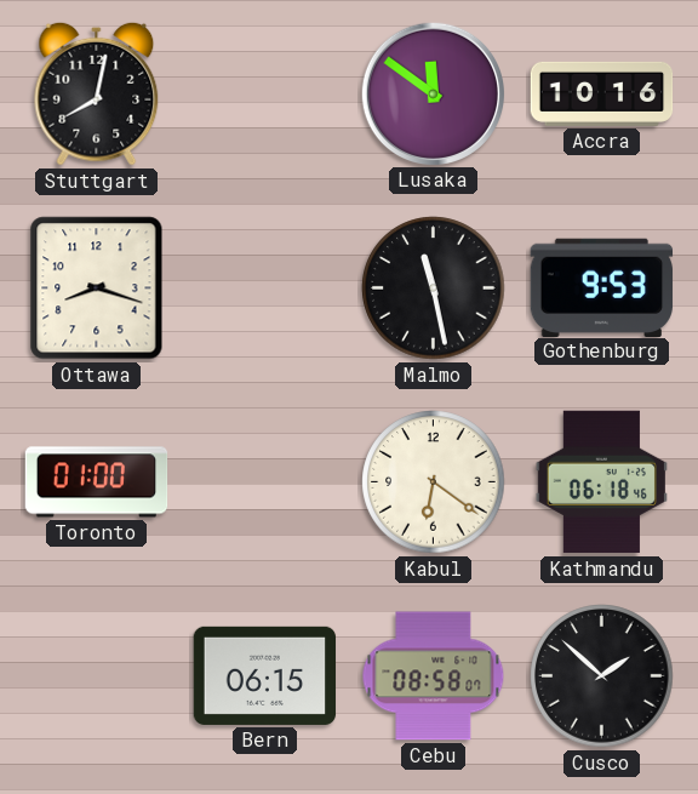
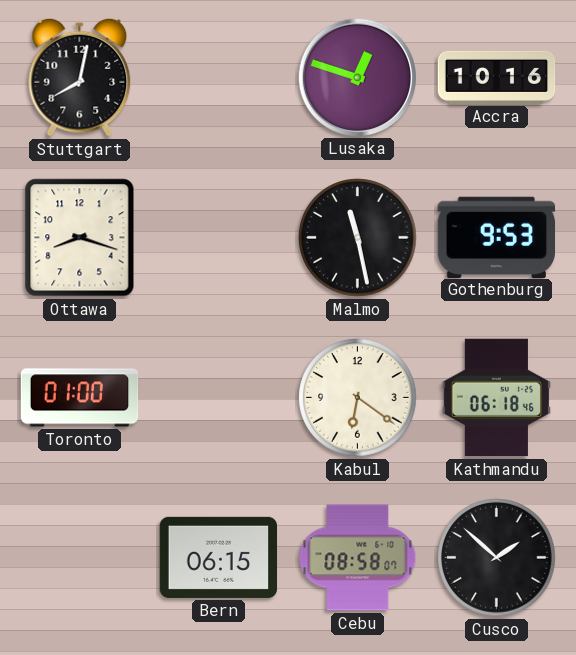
Lusaka: 11:51 -> 12:48 (357, 77)
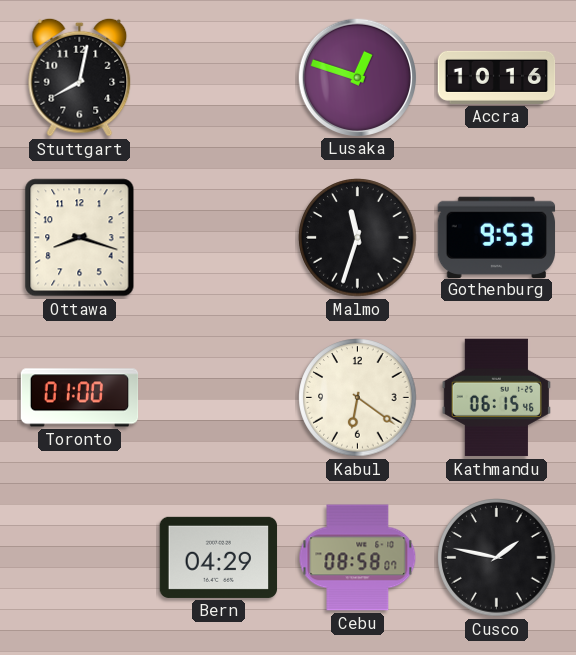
Malmo: 11:28 -> 11:33 (358, 238)
Kathmandu: 06:18 -> 06:15 (496, 398)
Bern: 06:15 -> 04:29 (219, 557)
Cusco: 1:52 -> 1:47 (497, 558)
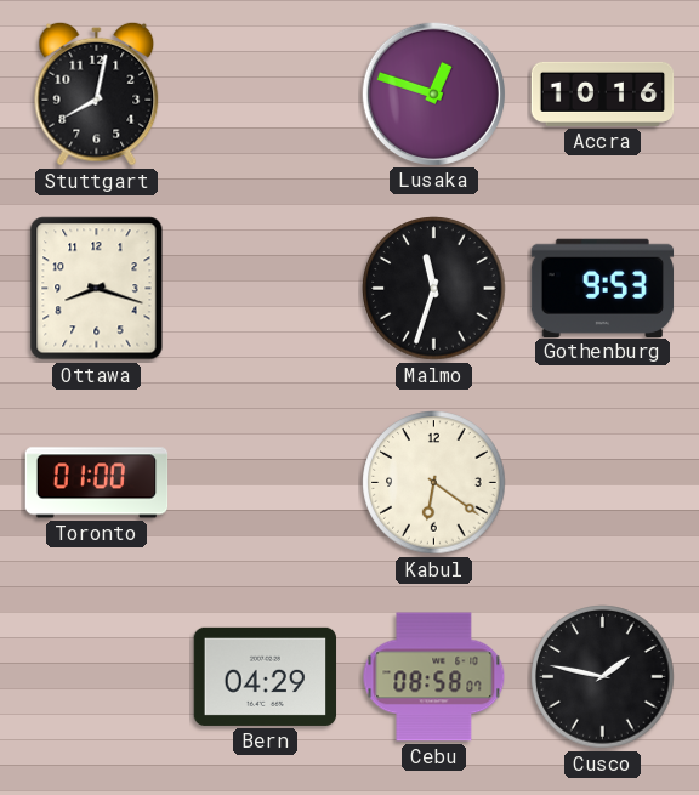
Kathmandu: 06:15 -> none (496, 398)
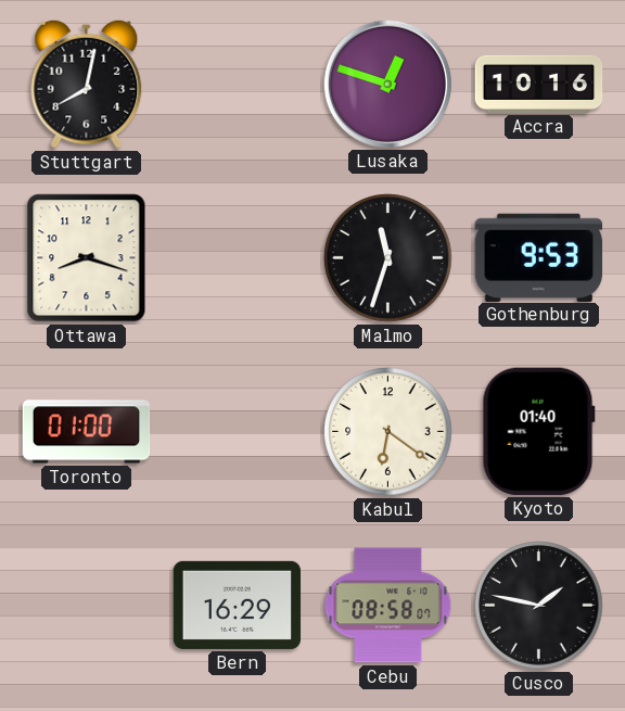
Kyoto: none -> 01:40 (538, 431)
Bern: 04:29 -> 16:29 (238, 605)
